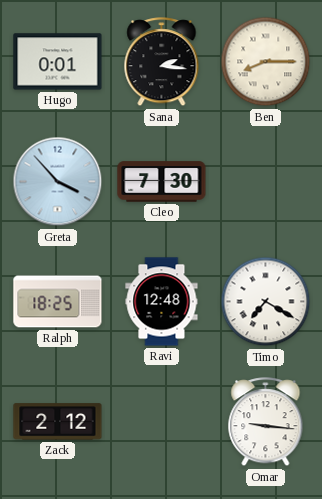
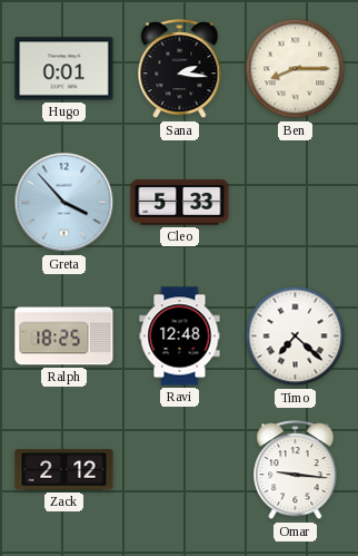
Cleo: 7:30 -> 5:33 (180, 203)
Timo: 7:20 -> 7:22 (296, 336)
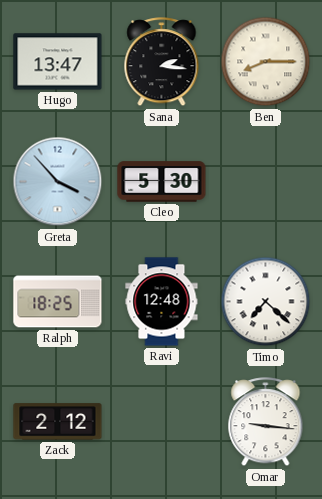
Hugo: 0:01 -> 13:47 (58, 62)
Cleo: 5:33 -> 5:30 (162, 182)
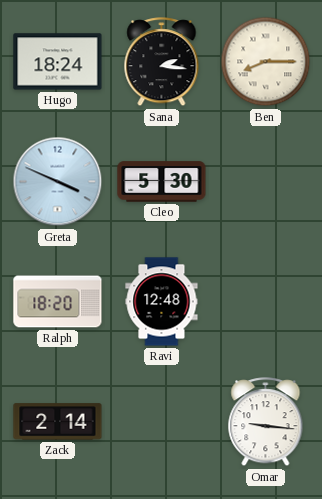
Hugo: 13:47 -> 18:24 (58, 62)
Greta: 3:53 -> 3:49 (58, 182)
Ralph: 18:25 -> 18:20 (58, 302)
Timo: 7:22 -> none (266, 302)
Zack: 2:12 -> 2:14 (58, 422)
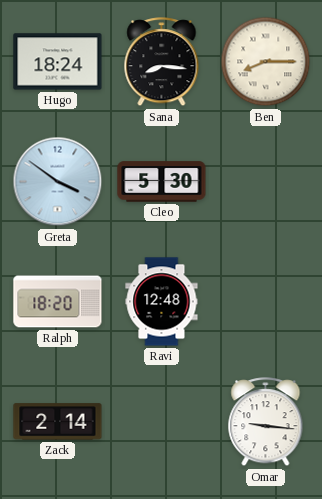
Sana: 2:16 -> 8:16 (162, 62)
Greta: 3:49 -> 3:51 (58, 182)
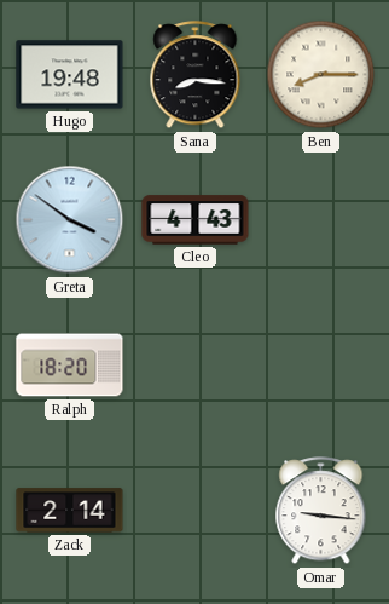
Hugo: 18:24 -> 19:48 (70, 75)
Cleo: 5:30 -> 4:43 (196, 220)
Ravi: 12:48 -> none (162, 302)
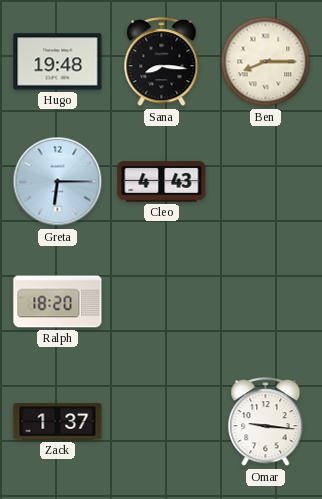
Greta: 3:51 -> 6:15 (58, 182)
Zack: 2:14 -> 1:37 (58, 422)
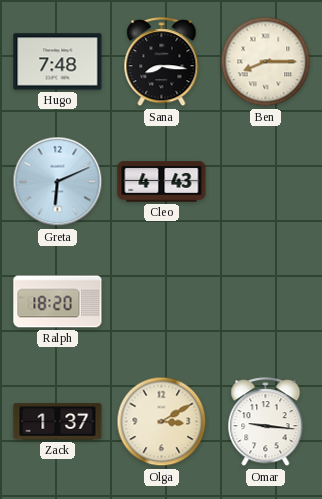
Hugo: 19:48 -> 7:48 (58, 62)
Greta: 6:15 -> 6:11 (58, 182)
Olga: none -> 3:10 (162, 422)
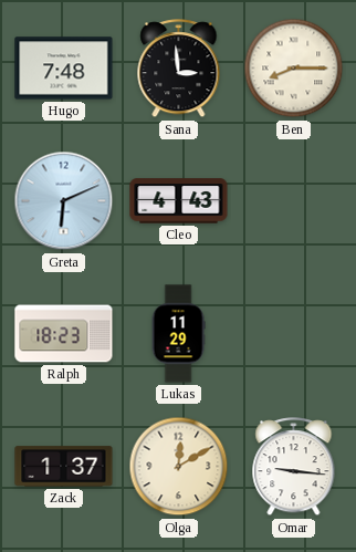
Sana: 8:16 -> 2:59 (179, 69)
Ralph: 18:20 -> 18:23 (64, 334)
Lukas: none -> 11:29 (178, 334)
Olga: 3:10 -> 12:10 (179, 467)
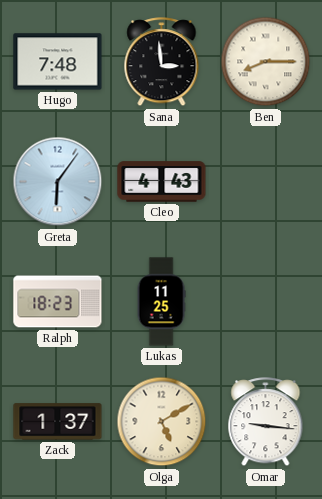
Greta: 6:11 -> 6:06 (58, 182)
Lukas: 11:29 -> 11:25 (161, 302)
Olga: 12:10 -> 5:10 (162, 422)
